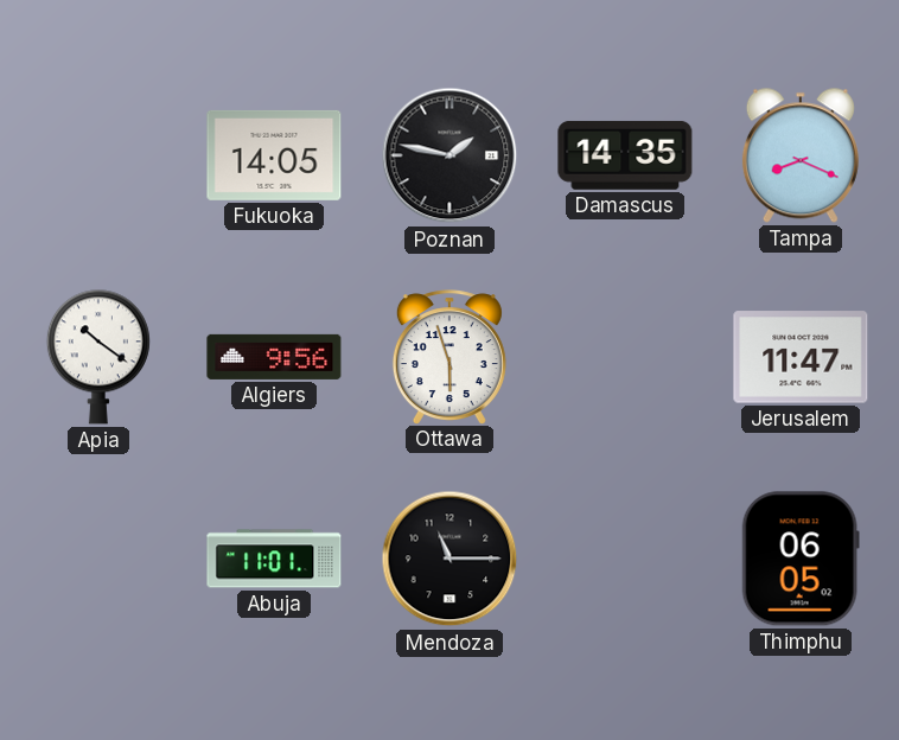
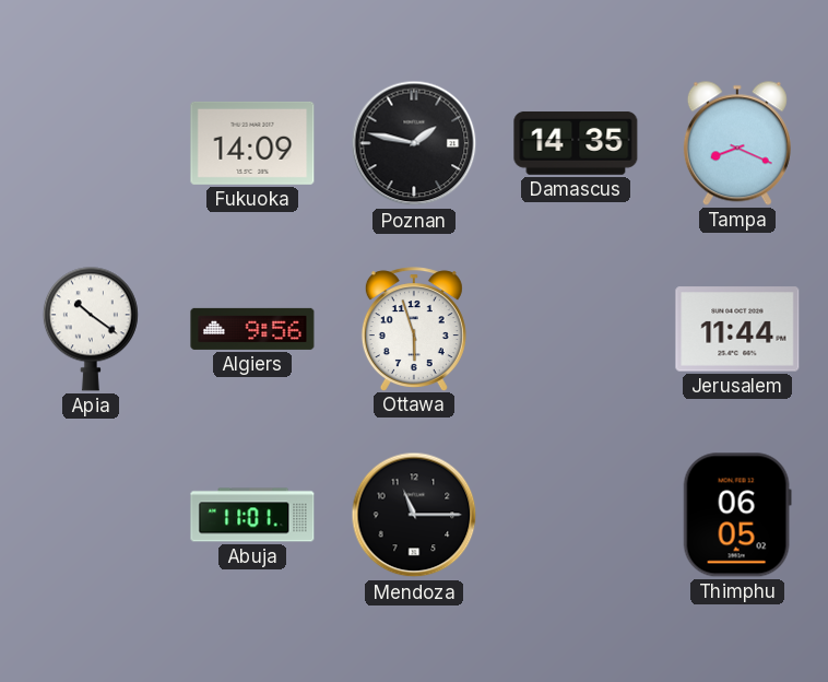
Fukuoka: 14:05 -> 14:09 (252, 143)
Jerusalem: 11:47 -> 11:44 (737, 329)
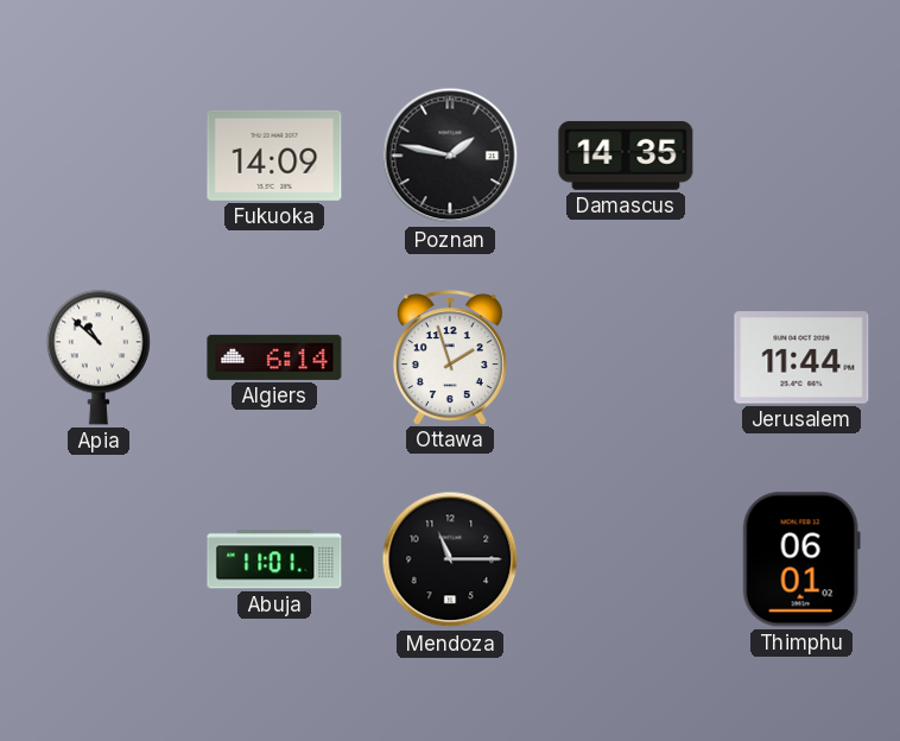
Tampa: 8:19 -> none (737, 143)
Apia: 10:21 -> 10:52 (99, 357)
Algiers: 9:56 -> 6:14 (274, 357)
Ottawa: 5:57 -> 1:57 (450, 357)
Thimphu: 06:05 -> 06:01 (801, 559)
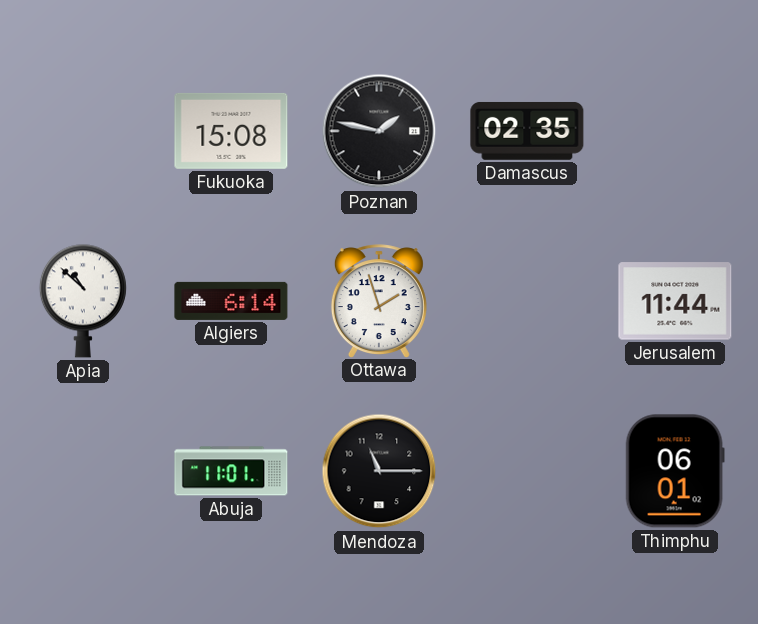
Fukuoka: 14:09 -> 15:08 (231, 131)
Damascus: 14:35 -> 02:35 (527, 131)
